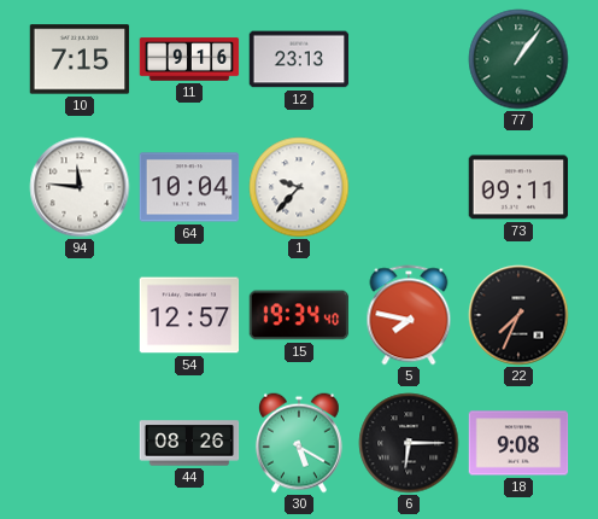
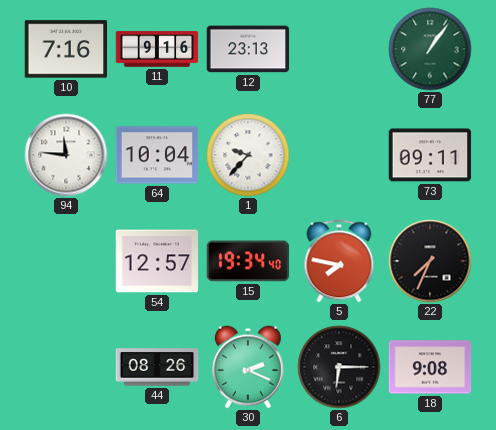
10: 7:15 -> 7:16 (66, 49)
30: 5:20 -> 2:19 (248, 367)
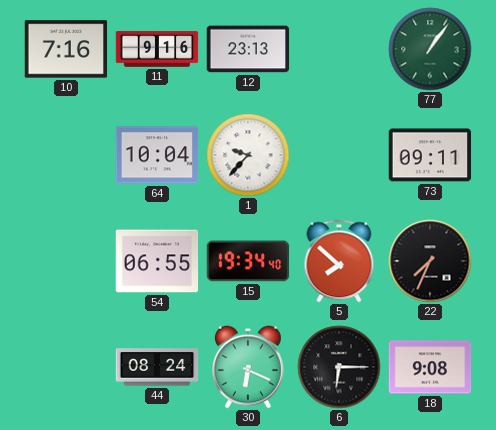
94: 11:46 -> none (66, 155)
54: 12:57 -> 06:55 (157, 261)
5: 7:47 -> 7:52 (339, 261)
44: 08:26 -> 08:24 (157, 367)
30: 2:19 -> 6:19 (248, 367)
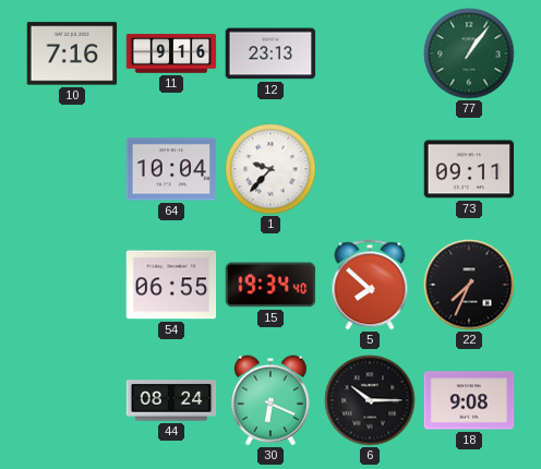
6: 6:15 -> 10:15 (370, 400)
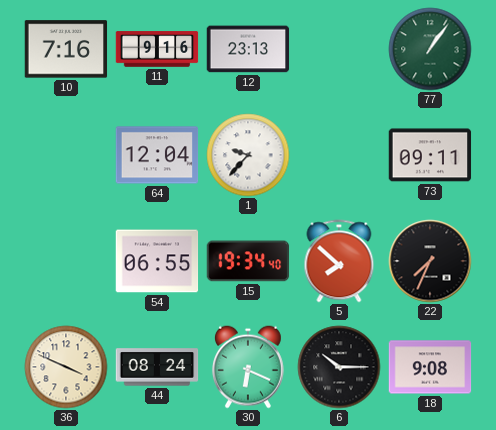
64: 10:04 -> 12:04 (157, 155)
36: none -> 3:49 (66, 367)
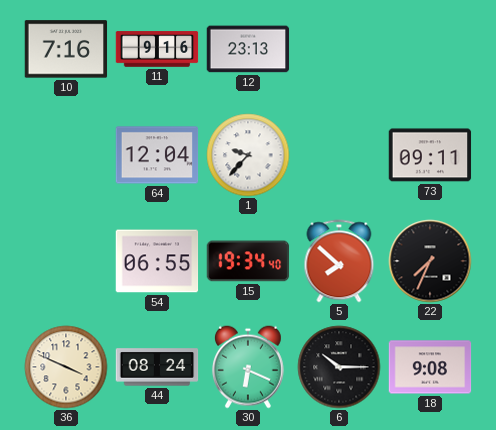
77: 1:06 -> none (430, 49)
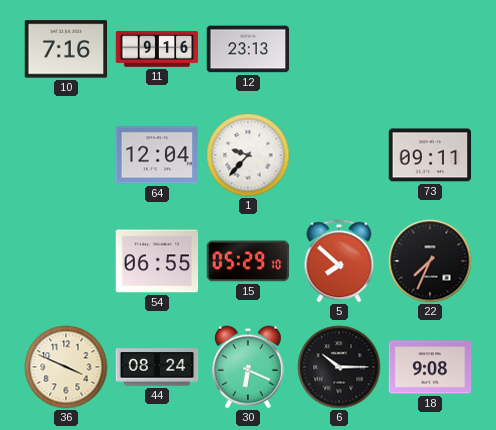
15: 19:34 -> 05:29 (248, 261)
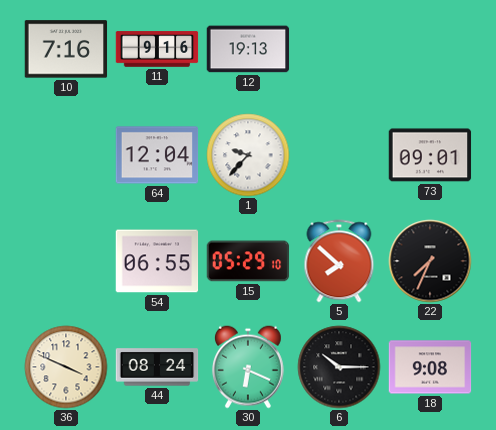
12: 23:13 -> 19:13 (248, 49)
73: 09:11 -> 09:01 (430, 155)
